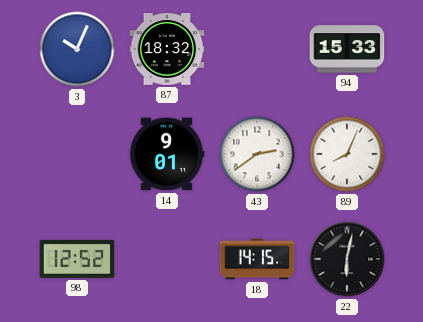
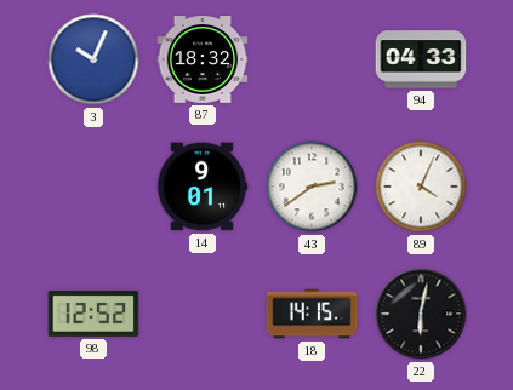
94: 15:33 -> 04:33 (421, 59)
89: 8:04 -> 4:04 (421, 187)
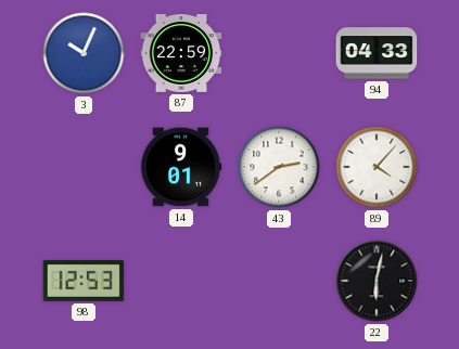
87: 18:32 -> 22:59 (181, 54)
89: 4:04 -> 4:07 (377, 167)
98: 12:52 -> 12:53 (84, 281)
18: 14:15 -> none (312, 314)
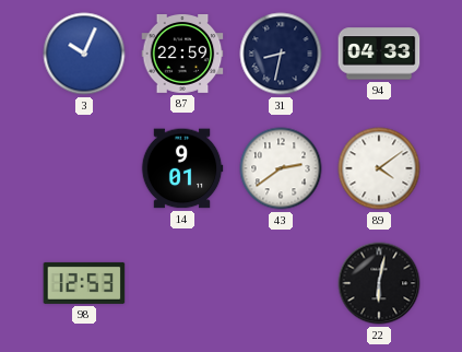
31: none -> 8:32 (281, 54)
89: 4:07 -> 4:09 (379, 168)
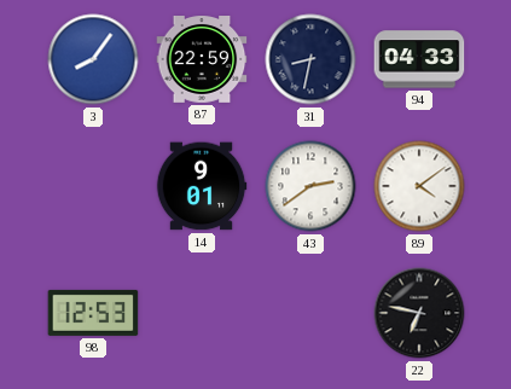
3: 10:04 -> 8:06 (93, 59)
22: 6:02 -> 6:47 (419, 313)
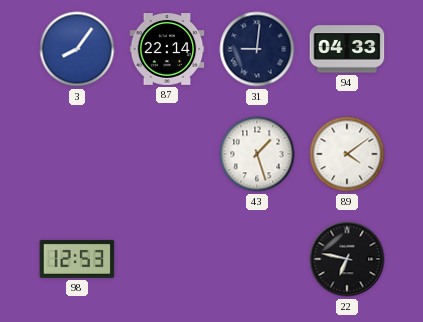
87: 22:59 -> 22:14 (167, 50)
31: 8:32 -> 9:01 (257, 49)
14: 9:01 -> none (202, 186)
43: 2:39 -> 1:27 (257, 154)
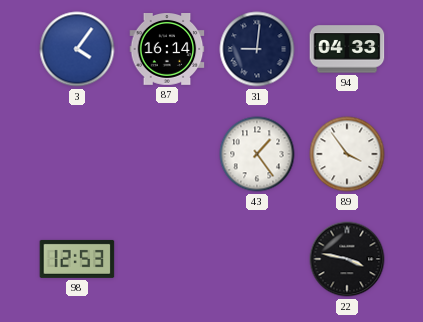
3: 8:06 -> 4:06 (77, 49)
87: 22:14 -> 16:14 (167, 50)
43: 1:27 -> 1:24 (257, 154)
89: 4:09 -> 3:54 (347, 154)
22: 6:47 -> 3:47 (347, 259)
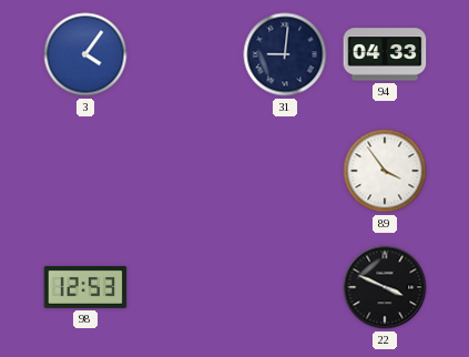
87: 16:14 -> none (167, 50)
43: 1:24 -> none (257, 154)
22: 3:47 -> 3:49 (385, 287)
